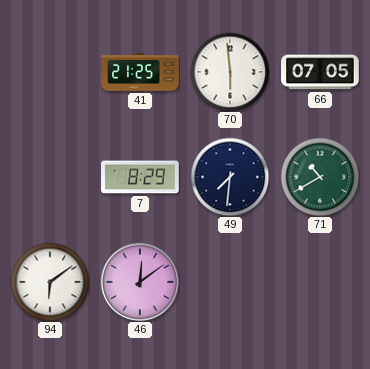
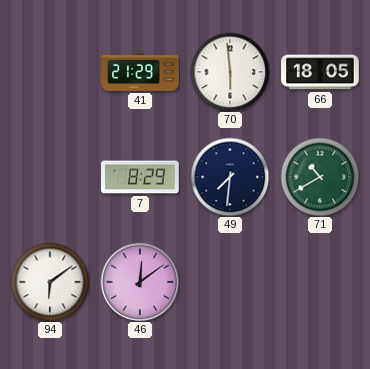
41: 21:25 -> 21:29 (140, 72)
66: 07:05 -> 18:05 (320, 72)
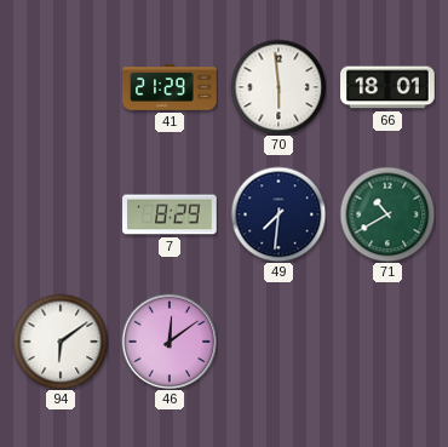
66: 18:05 -> 18:01 (387, 87)
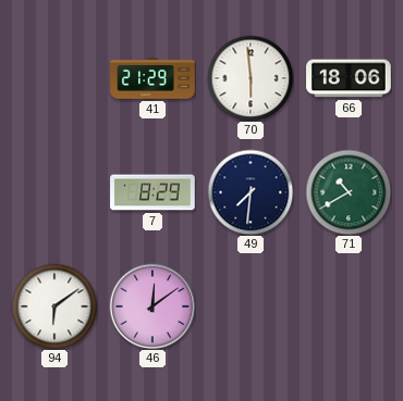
66: 18:01 -> 18:06 (349, 78)
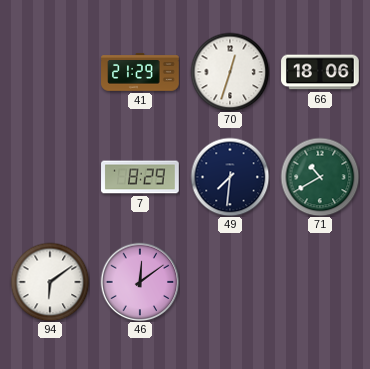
70: 5:59 -> 12:33 (230, 72)
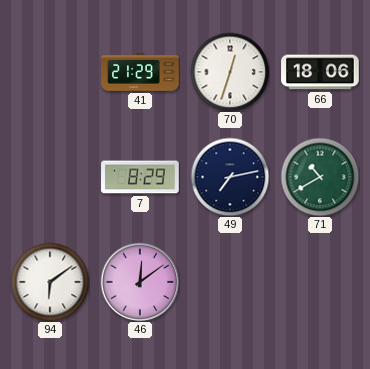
49: 7:31 -> 7:13 (230, 177)
